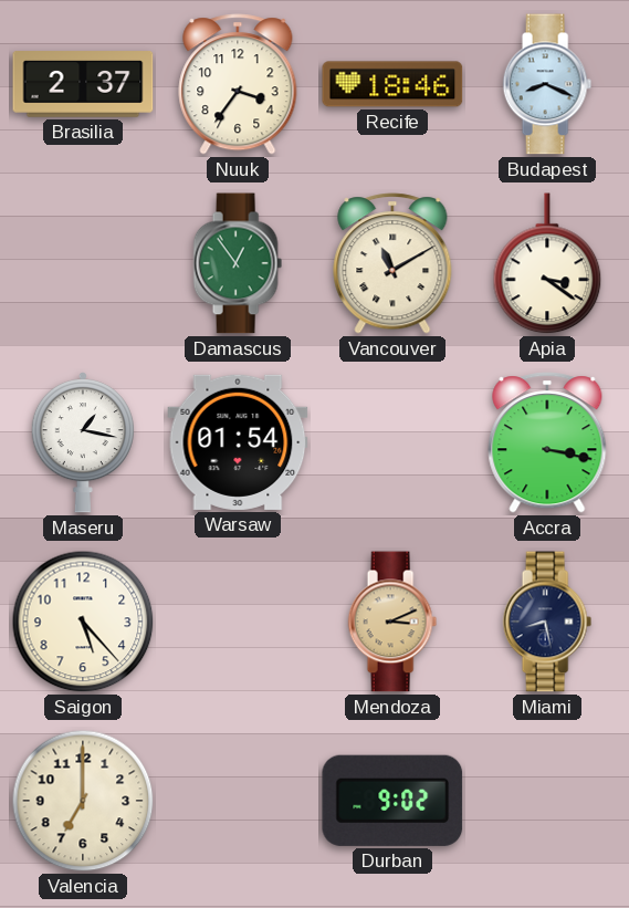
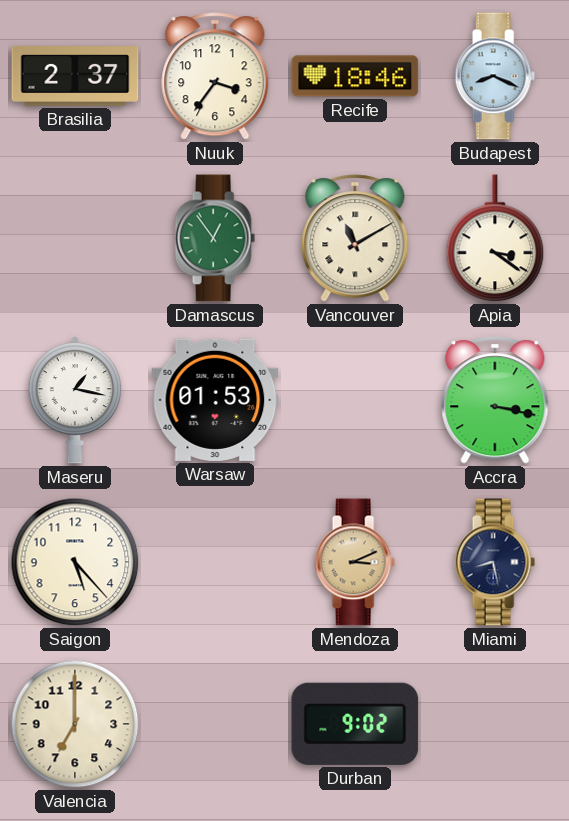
Warsaw: 01:54 -> 01:53 (215, 400)
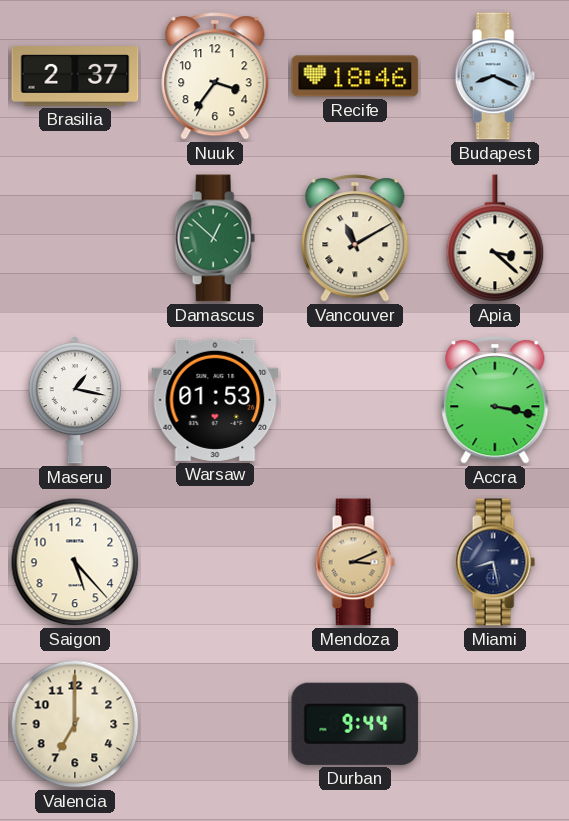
Damascus: 12:54 -> 12:52 (215, 238)
Apia: 3:21 -> 3:22 (495, 239)
Durban: 9:02 -> 9:44 (355, 724)
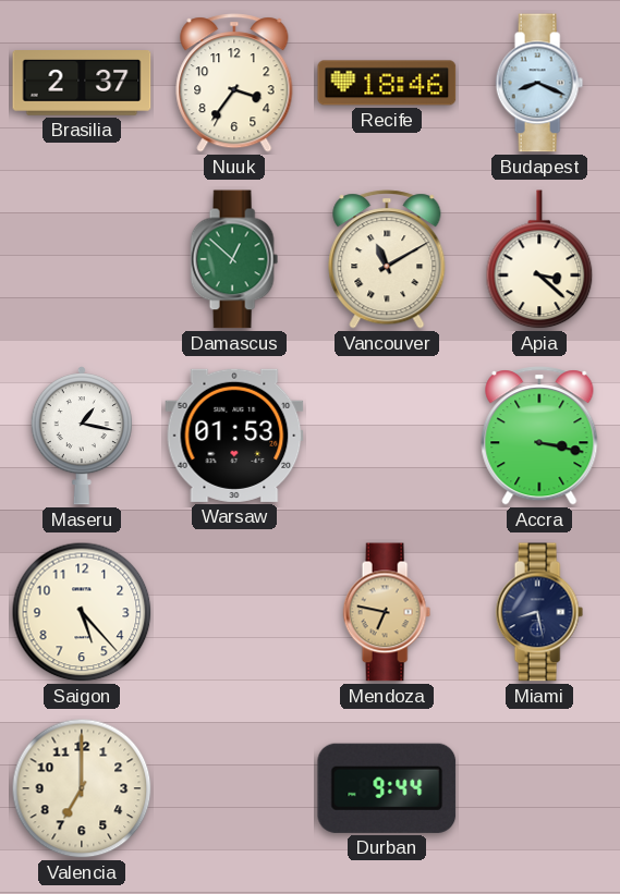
Mendoza: 3:11 -> 6:47 (387, 612)
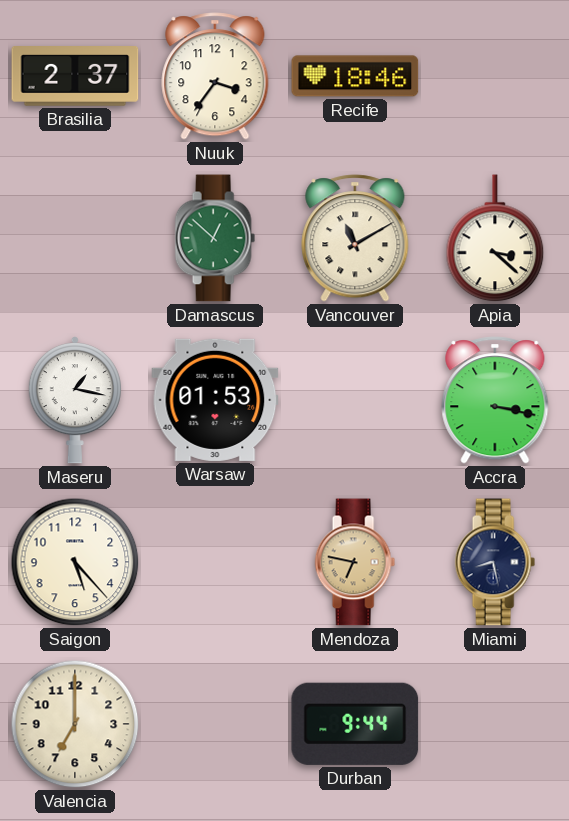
Budapest: 8:19 -> none (539, 83)
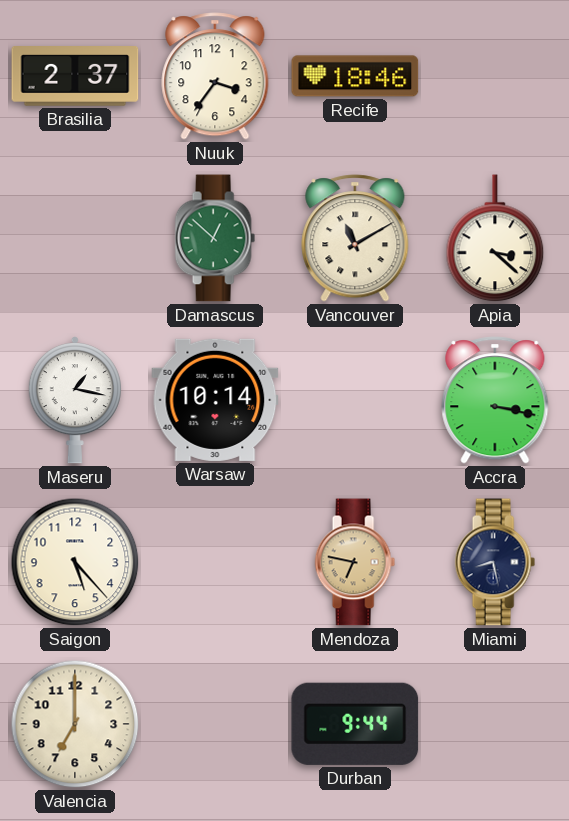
Warsaw: 01:53 -> 10:14 (215, 400)
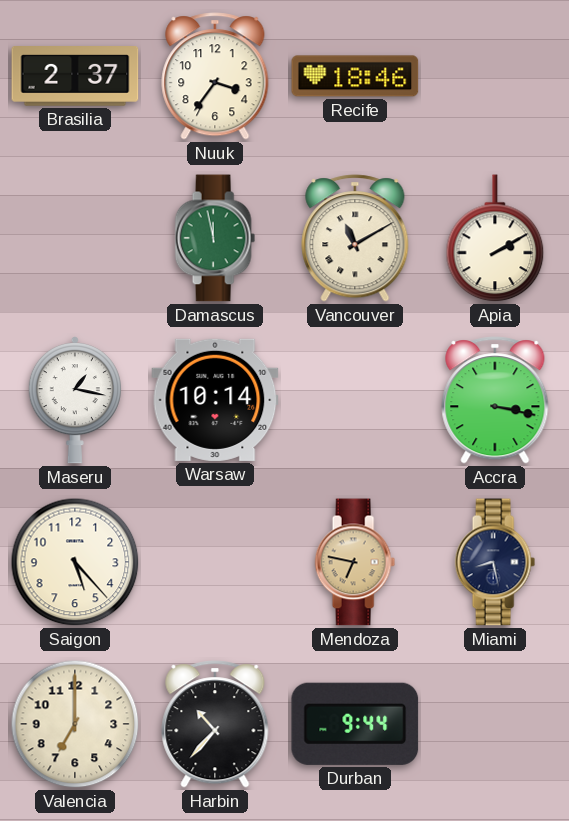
Damascus: 12:52 -> 11:58 (215, 238)
Apia: 3:22 -> 2:10 (495, 239)
Harbin: none -> 10:37 (215, 724)
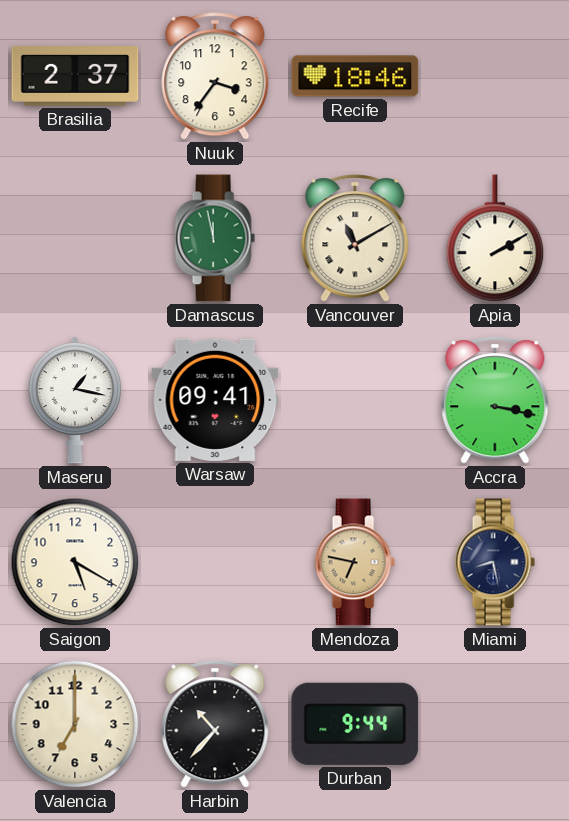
Warsaw: 10:14 -> 09:41 (215, 400)
Saigon: 5:23 -> 5:20 (75, 562)
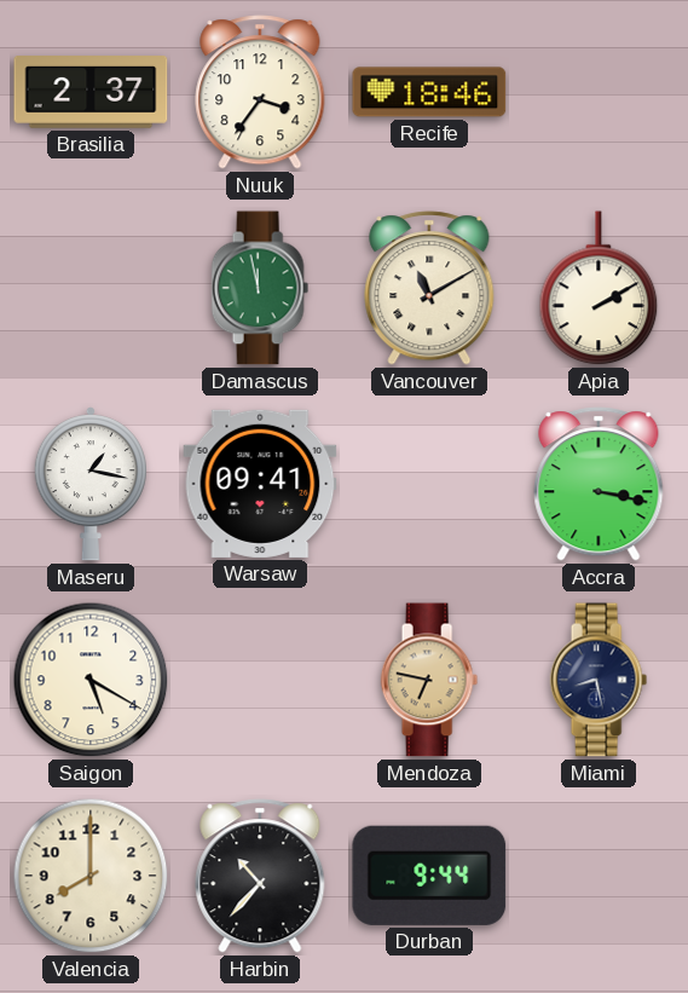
Valencia: 7:00 -> 8:00 (91, 876)
